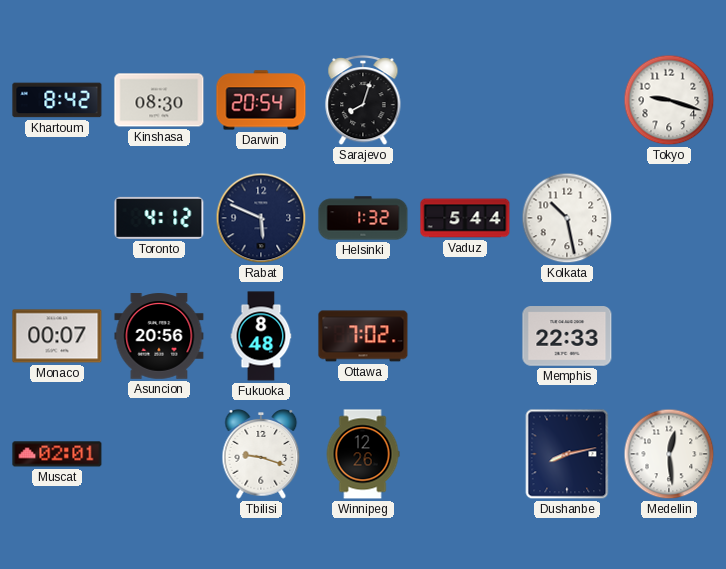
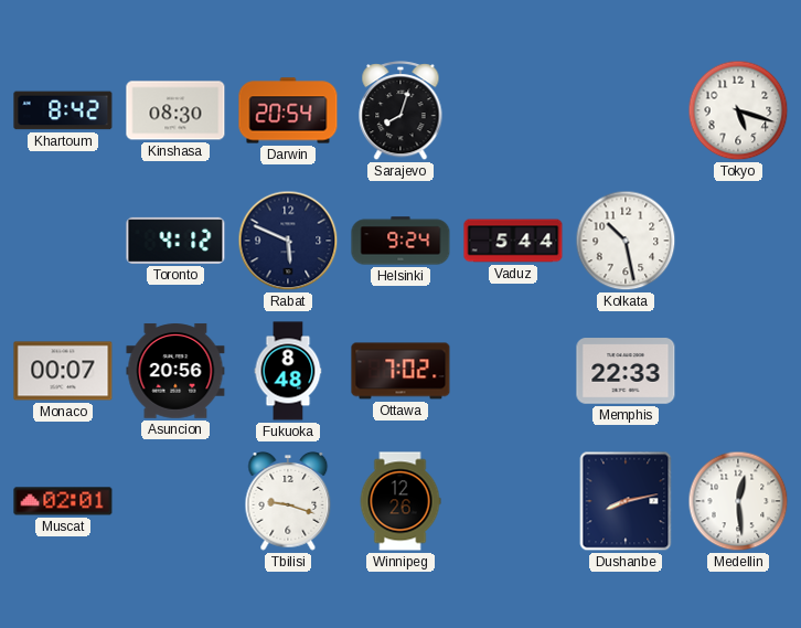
Tokyo: 9:18 -> 5:18 (738, 110)
Helsinki: 1:32 -> 9:24 (400, 241)
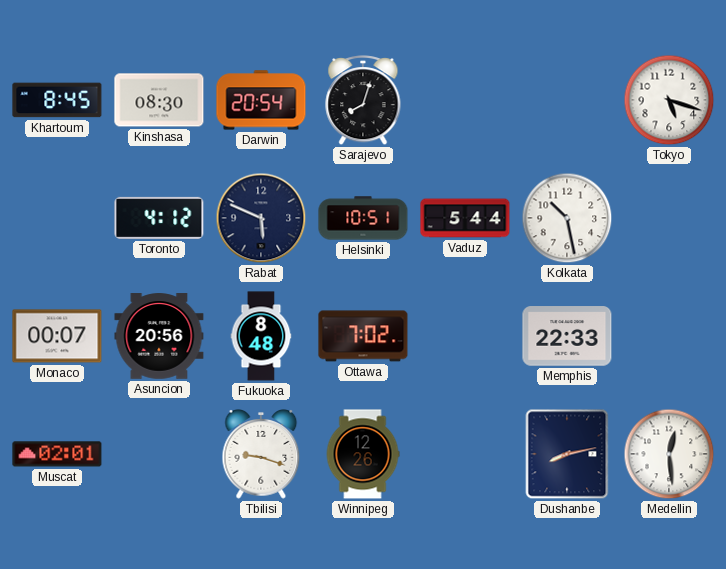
Khartoum: 8:42 -> 8:45 (57, 100)
Helsinki: 9:24 -> 10:51 (363, 218)
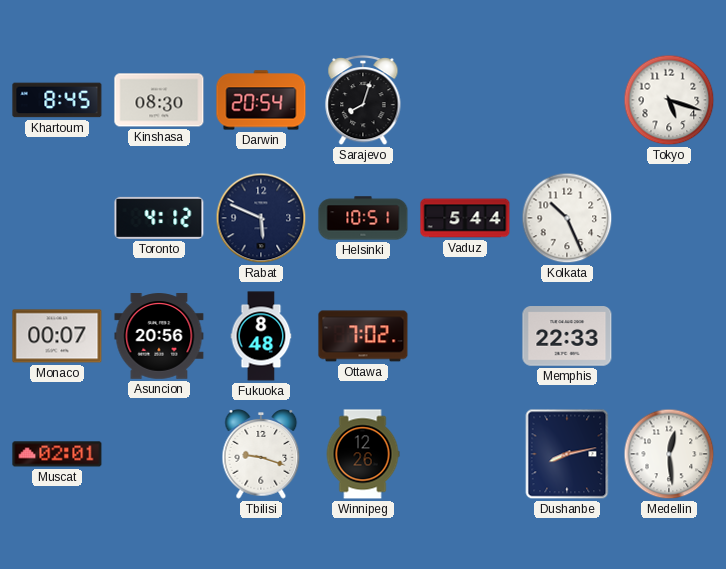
Kolkata: 10:28 -> 10:26 (567, 218)
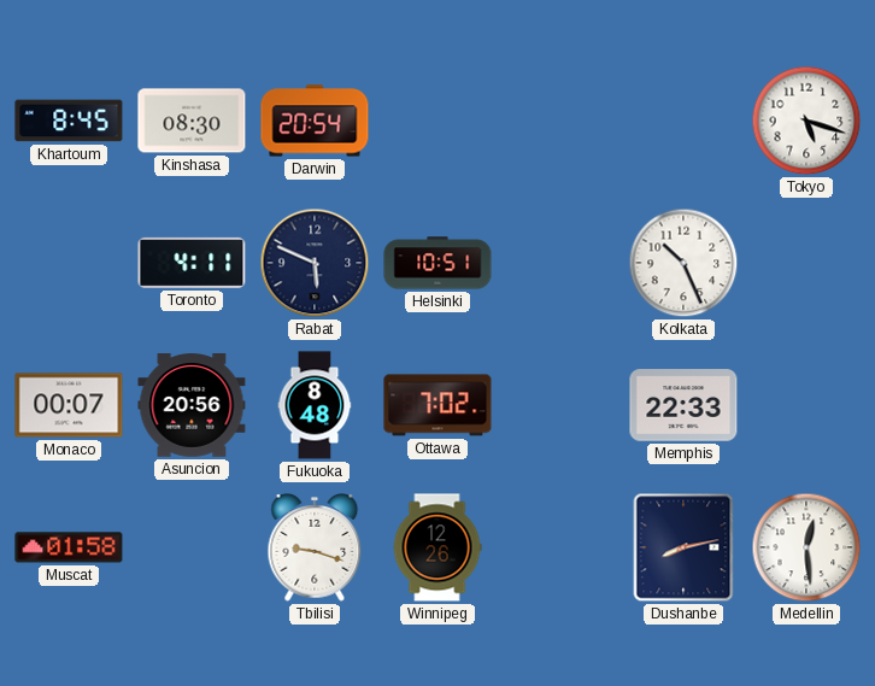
Sarajevo: 8:03 -> none (363, 101)
Toronto: 4:12 -> 4:11 (192, 263)
Vaduz: 5:44 -> none (465, 218)
Muscat: 02:01 -> 01:58 (69, 547)
